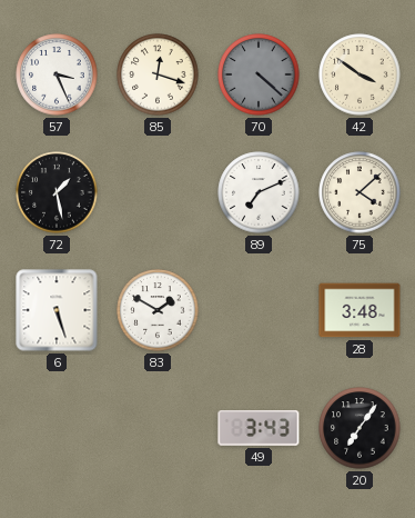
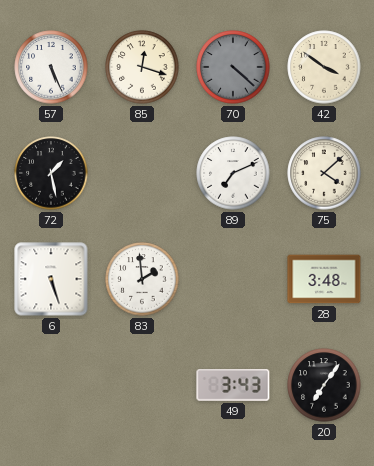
57: 3:26 -> 5:26 (51, 67)
83: 1:50 -> 1:59 (142, 279)
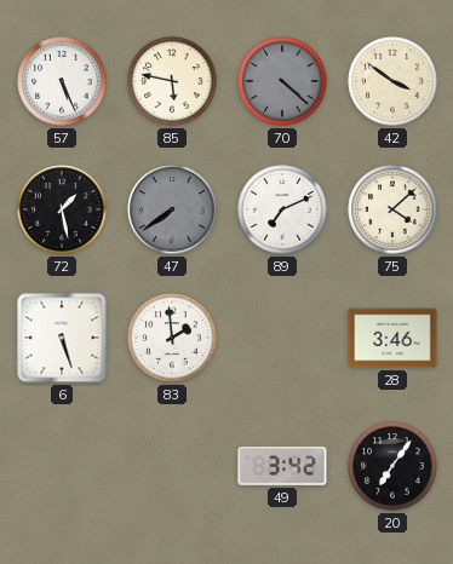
85: 12:18 -> 5:47 (172, 81)
47: none -> 7:39 (172, 209)
28: 3:48 -> 3:46 (392, 338)
49: 3:43 -> 3:42 (282, 467)
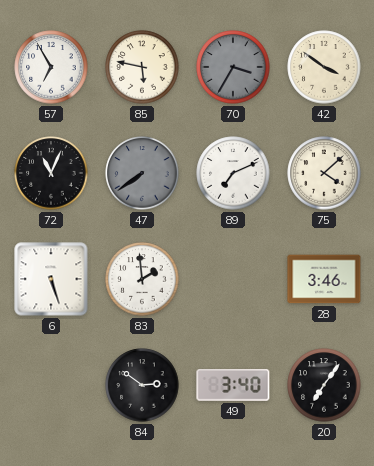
57: 5:26 -> 6:55 (51, 67)
70: 4:22 -> 3:35 (233, 67)
72: 1:28 -> 11:04 (51, 173)
84: none -> 2:51 (142, 385)
49: 3:42 -> 3:40 (233, 386)
